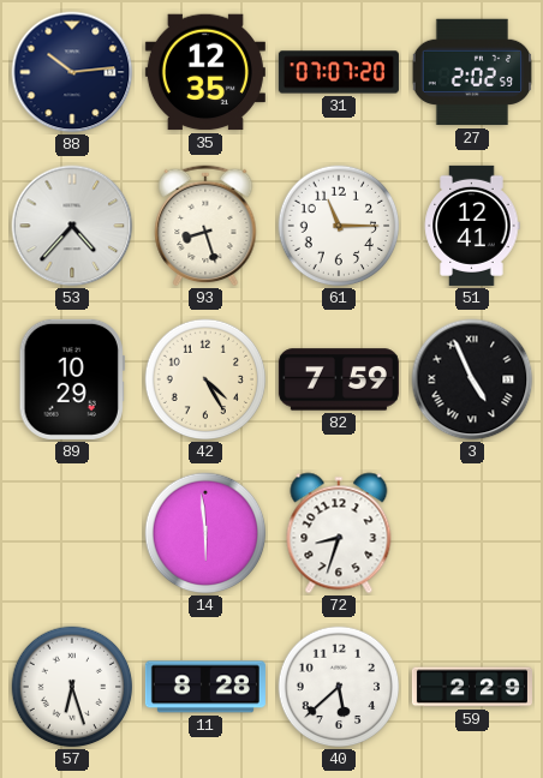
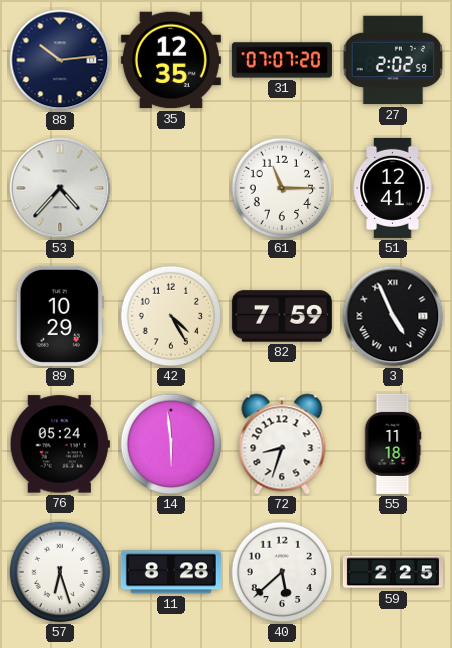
93: 8:27 -> none (205, 226)
76: none -> 05:24 (60, 444)
55: none -> 11:18 (393, 444)
59: 2:29 -> 2:25 (393, 572)
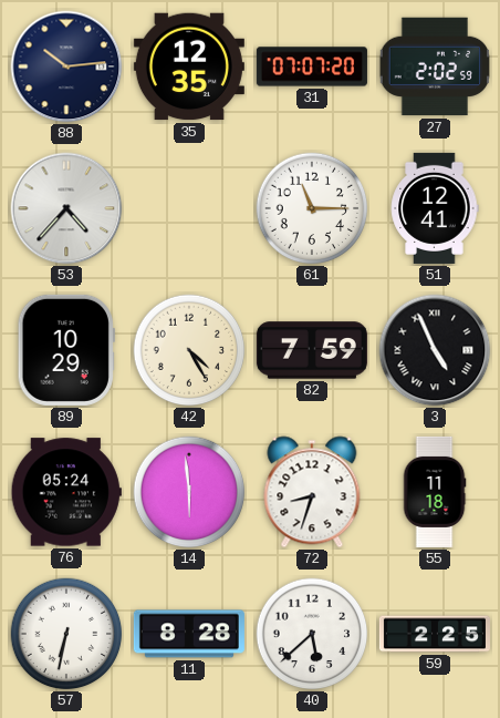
57: 6:27 -> 6:32 (66, 634)
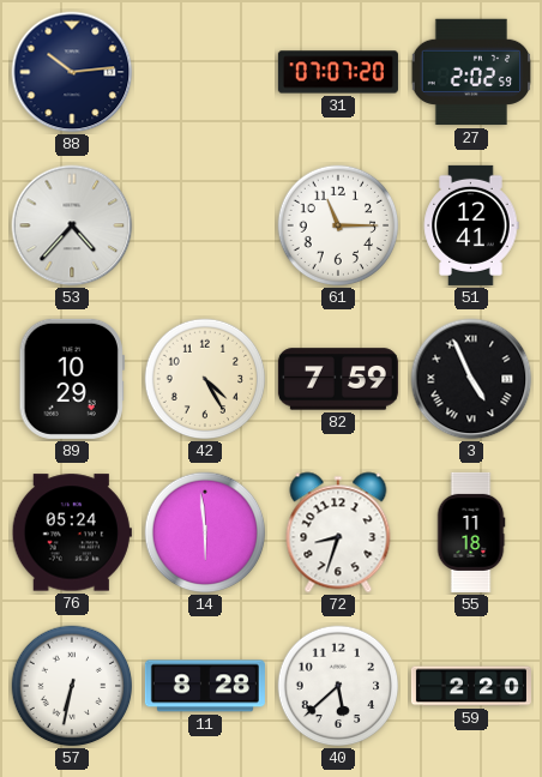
35: 12:35 -> none (189, 66)
59: 2:25 -> 2:20 (471, 686)
